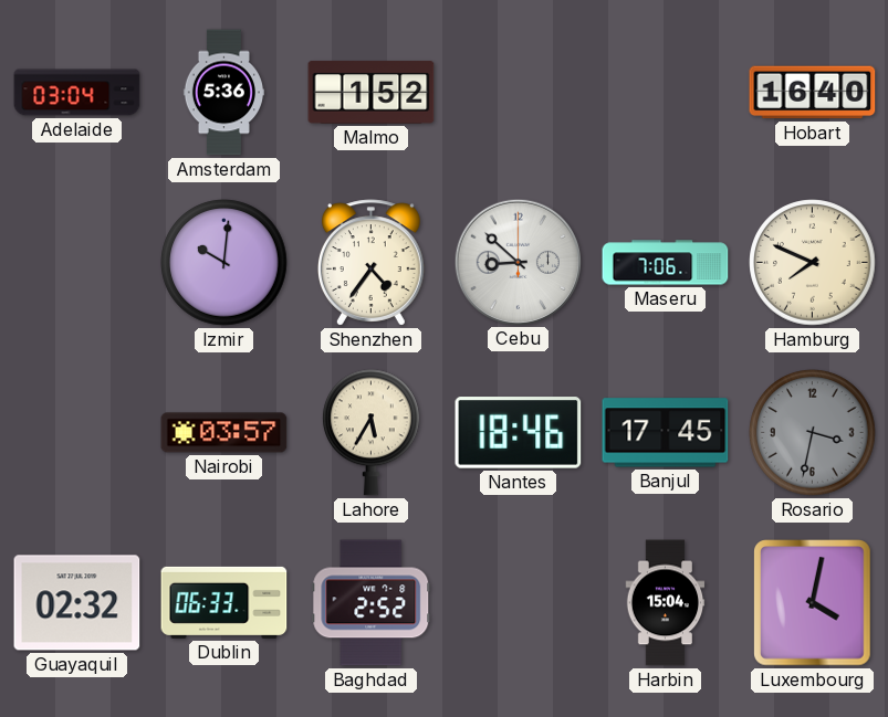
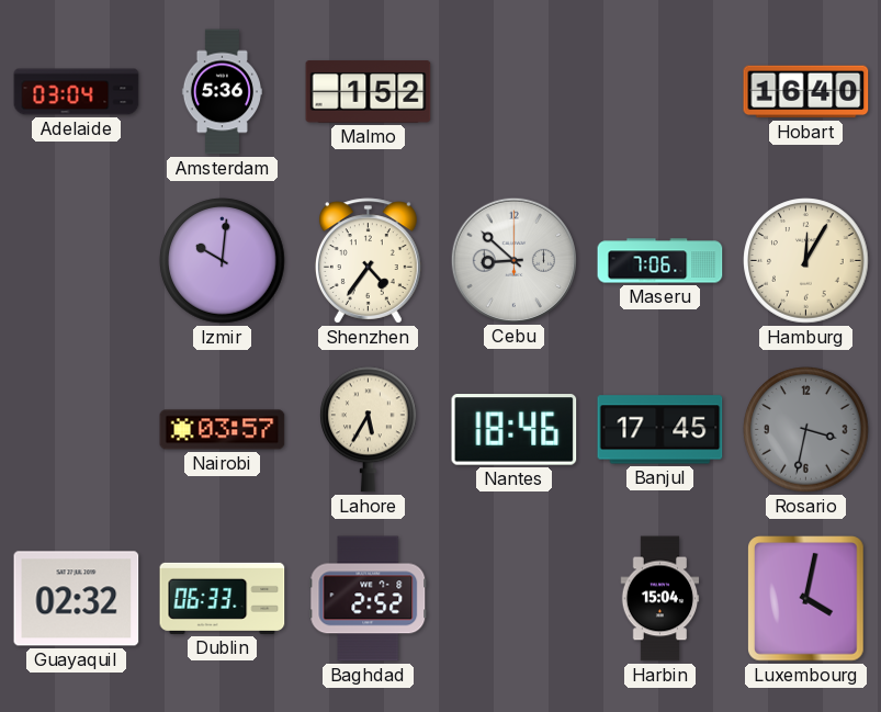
Hamburg: 7:49 -> 12:05 (806, 261)
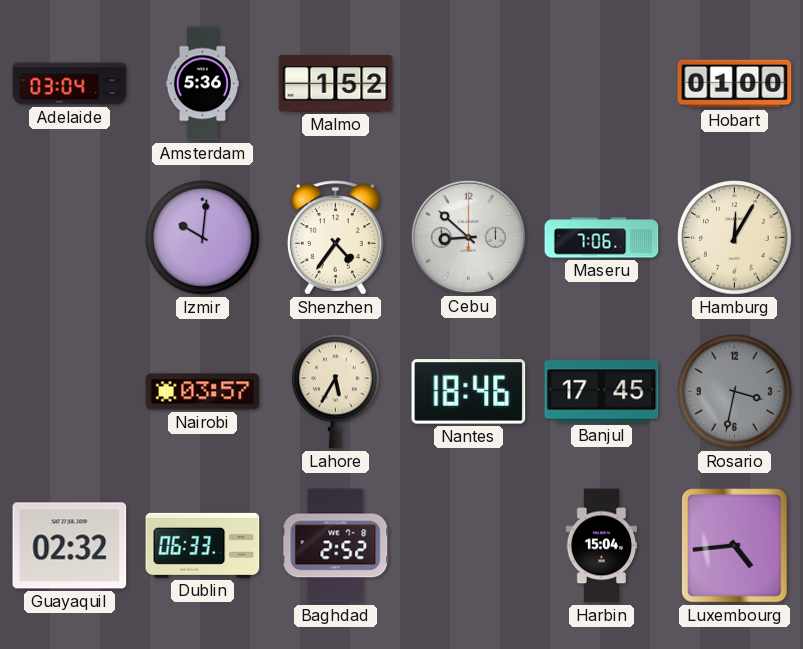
Hobart: 16:40 -> 01:00 (735, 84)
Luxembourg: 4:02 -> 4:44 (735, 546)
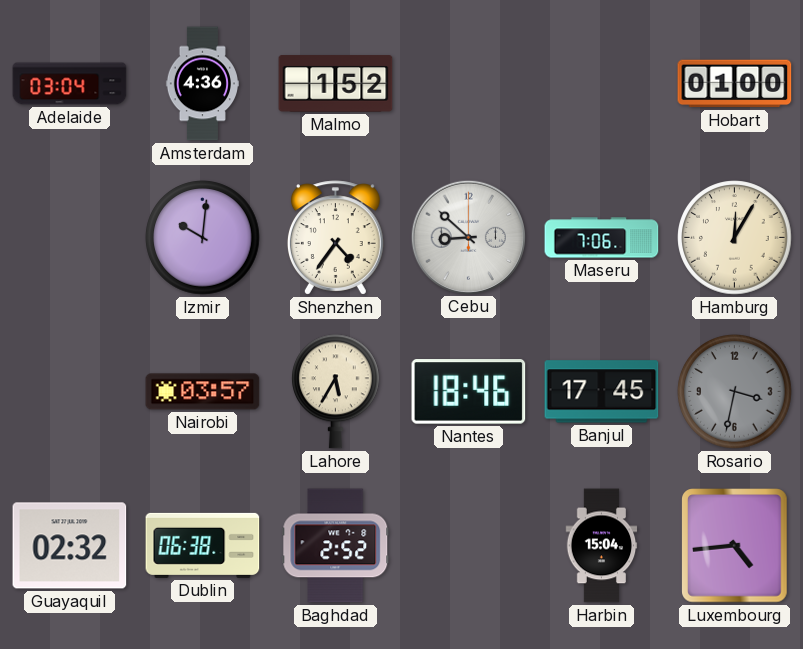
Amsterdam: 5:36 -> 4:36 (202, 84)
Dublin: 06:33 -> 06:38 (203, 545)
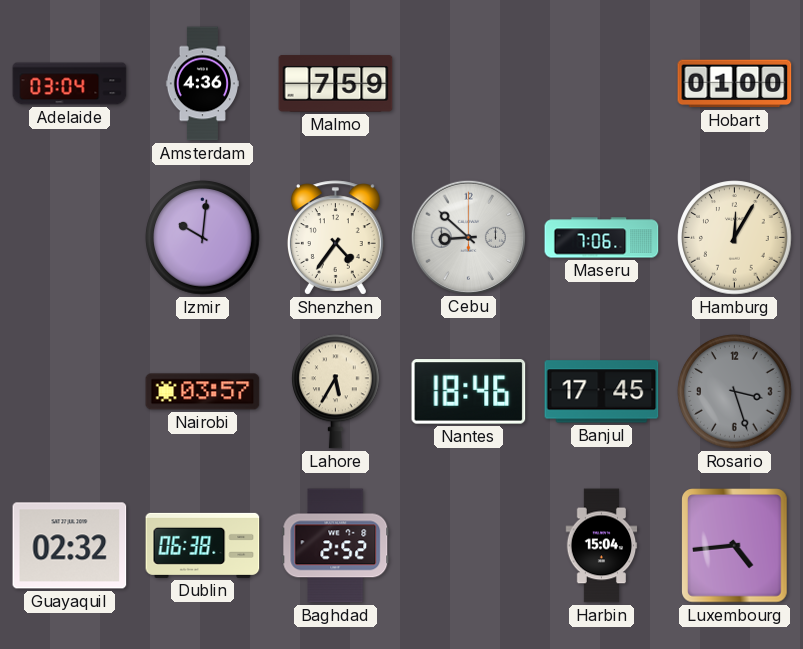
Malmo: 1:52 -> 7:59 (336, 84)
Rosario: 3:32 -> 3:27 (735, 392)
